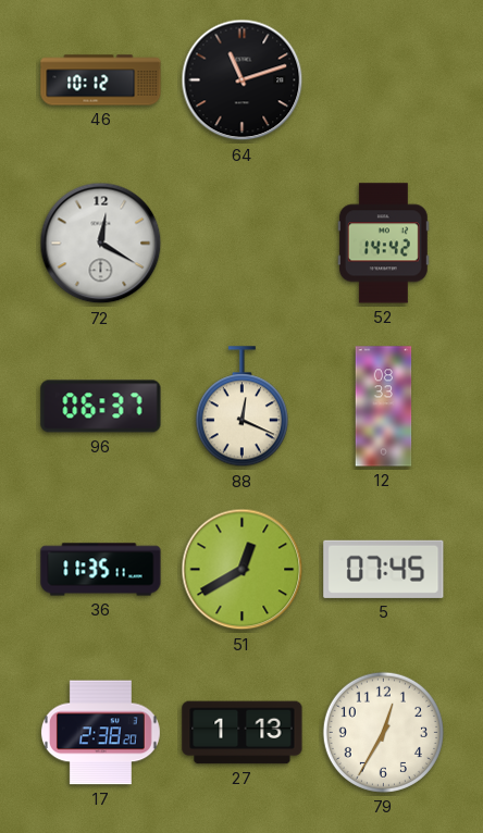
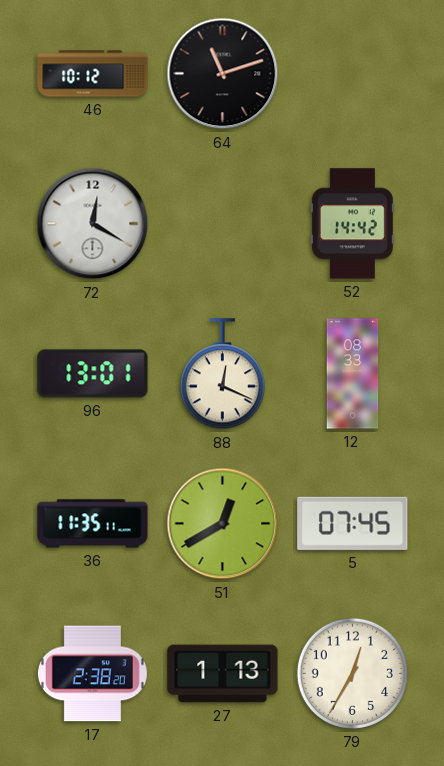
96: 06:37 -> 13:01 (93, 374)
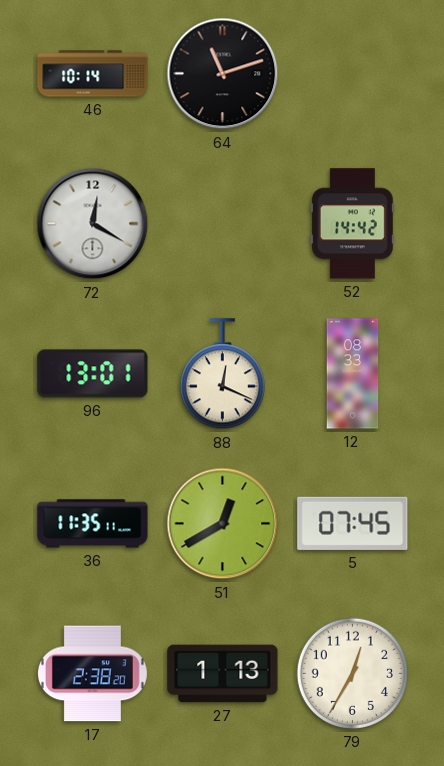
46: 10:12 -> 10:14 (93, 74)
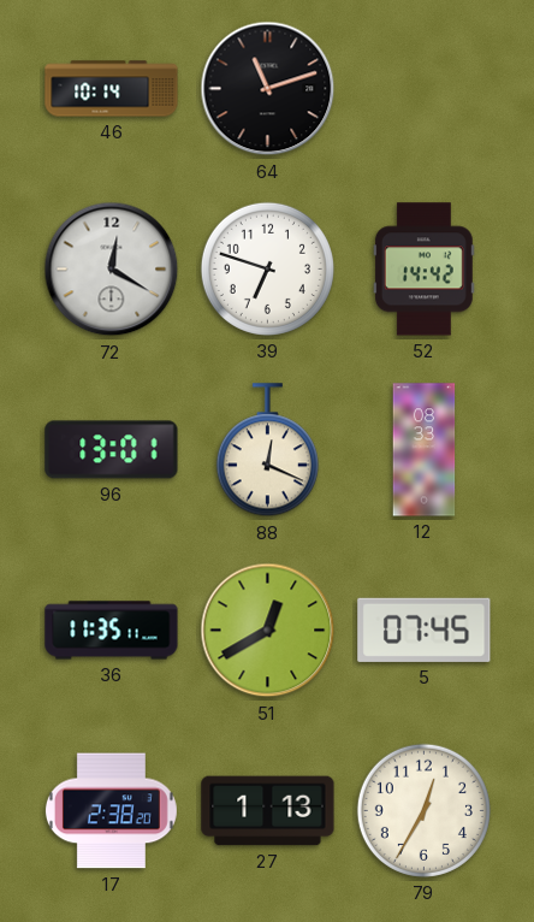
39: none -> 6:48 (267, 268)
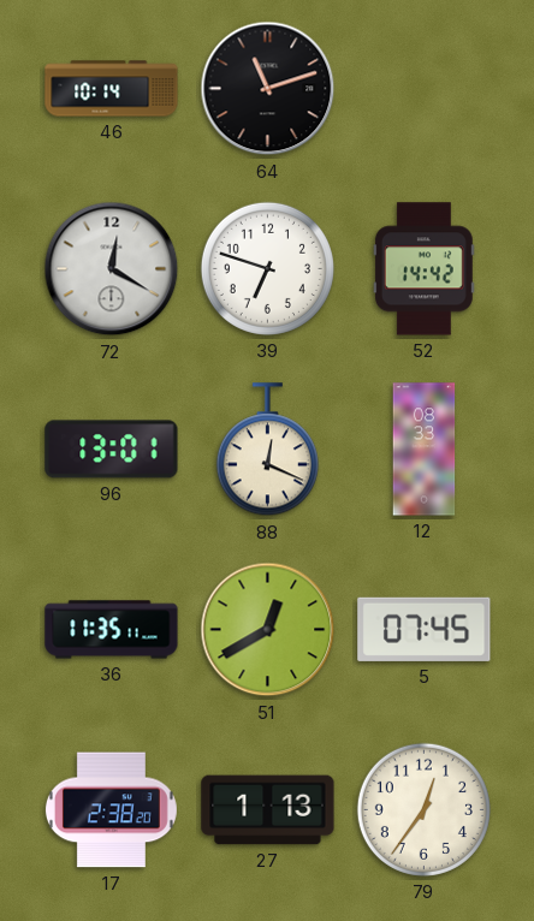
79: 12:35 -> 12:36 (423, 809)
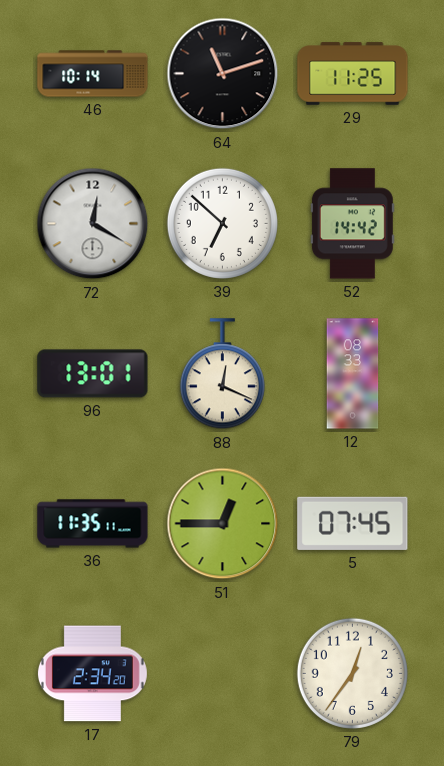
29: none -> 11:25 (353, 74)
39: 6:48 -> 6:52 (222, 223)
51: 12:40 -> 12:45 (223, 524)
17: 2:38 -> 2:34 (92, 674)
27: 1:13 -> none (268, 810)
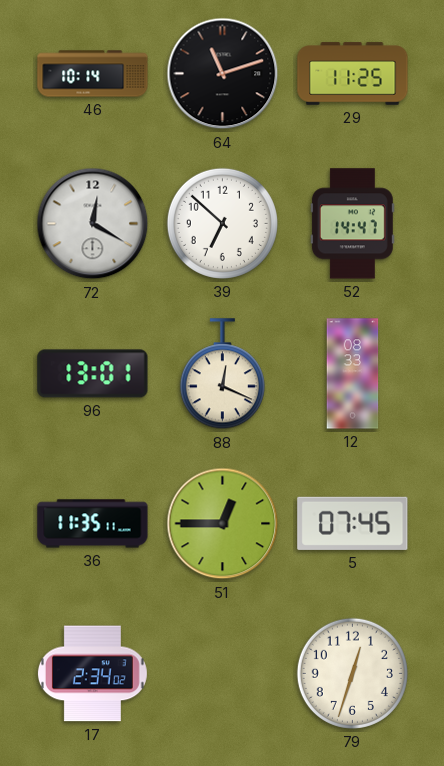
52: 14:42 -> 14:47 (352, 224)
17: 2:34:20 -> 2:34:02 (92, 674)
79: 12:36 -> 12:33 (352, 673)
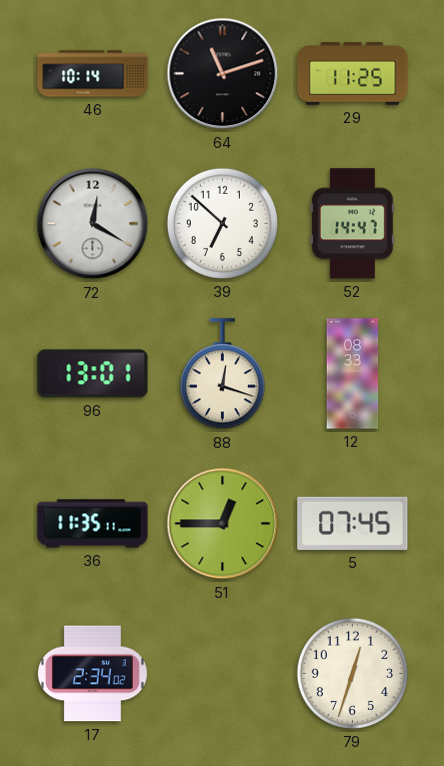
88: 12:19 -> 12:18 (222, 374)
